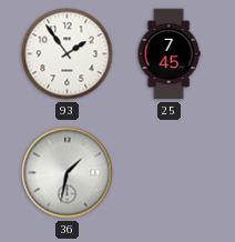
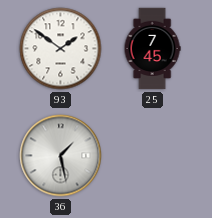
93: 1:54 -> 1:51 (61, 49)
36: 1:32 -> 1:28 (61, 156)
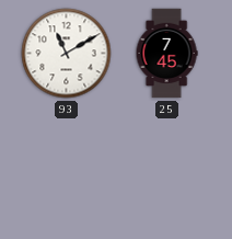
93: 1:51 -> 11:10 (67, 54)
36: 1:28 -> none (61, 156)
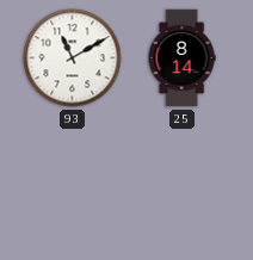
25: 7:45 -> 8:14 (181, 58)
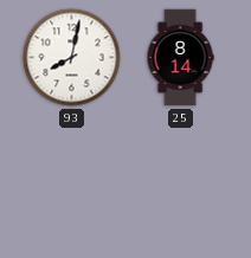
93: 11:10 -> 8:02 (72, 58)
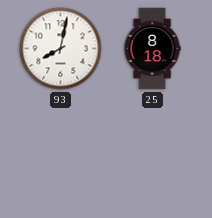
25: 8:14 -> 8:18 (152, 49)
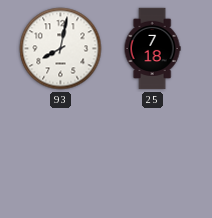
25: 8:18 -> 7:18 (152, 49)
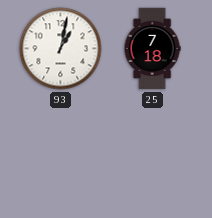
93: 8:02 -> 1:02 (61, 49)
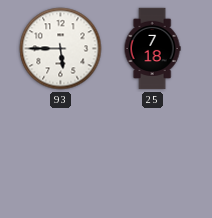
93: 1:02 -> 5:45 (61, 49)
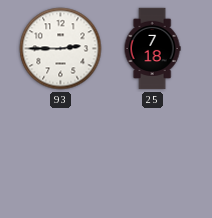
93: 5:45 -> 2:45 (61, 49)
